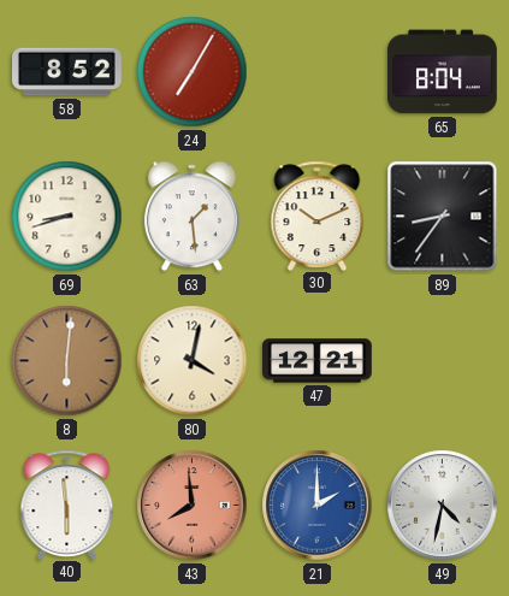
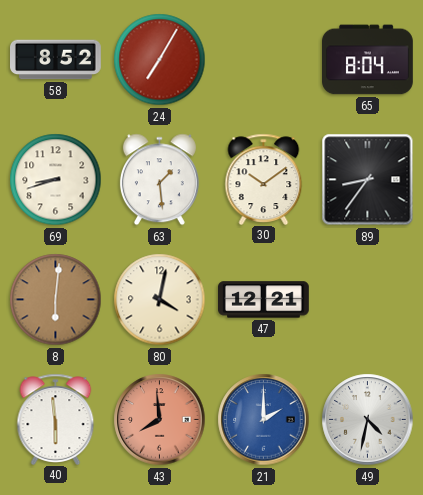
30: 10:11 -> 10:09 (264, 179)
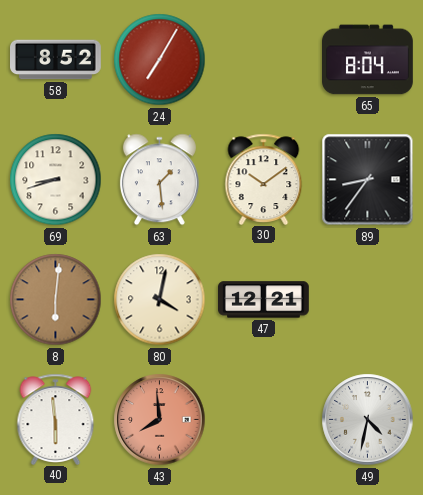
21: 2:00 -> none (264, 420)
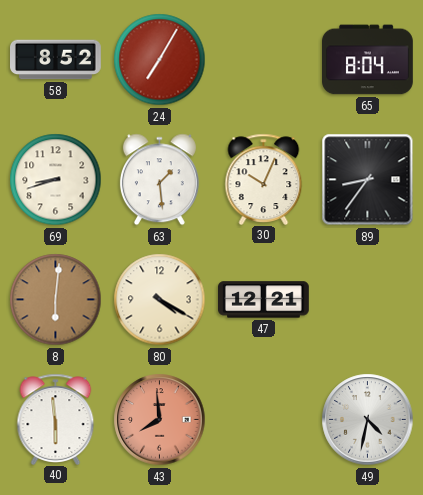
30: 10:09 -> 10:04 (264, 179)
80: 4:02 -> 4:20 (160, 300)
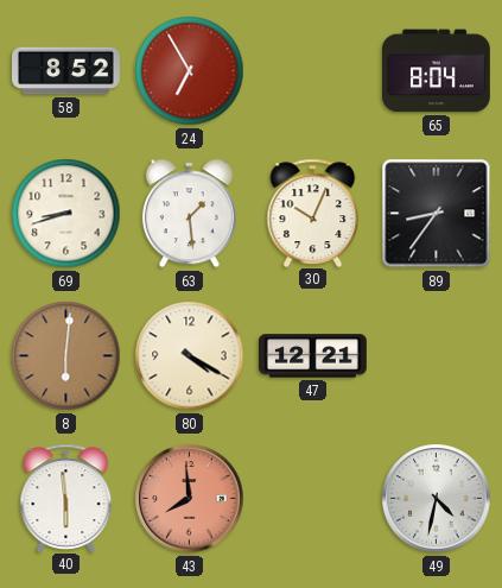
24: 7:05 -> 6:55 (190, 71)
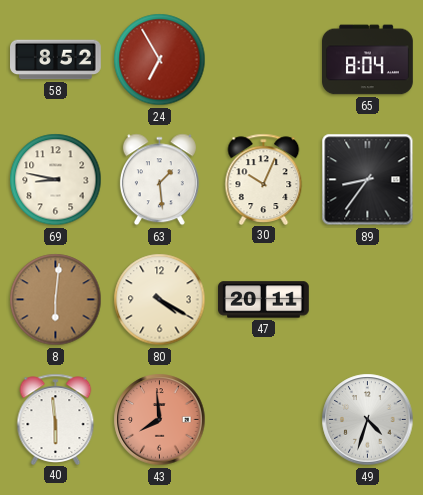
69: 8:42 -> 8:47 (56, 180)
47: 12:21 -> 20:11 (264, 300)
49: 4:32 -> 4:33 (368, 420)
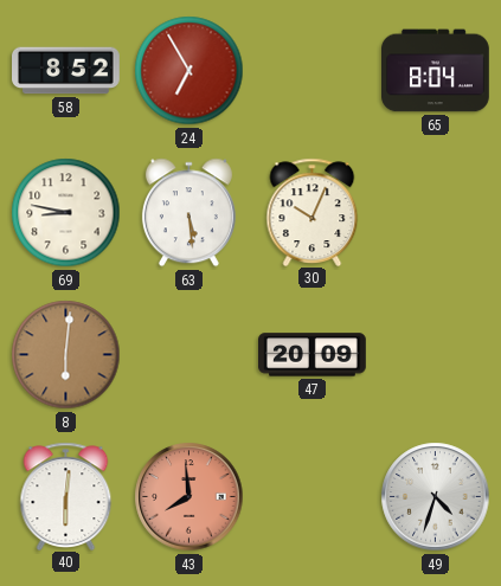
63: 1:29 -> 5:29 (188, 213)
89: 8:36 -> none (368, 180)
80: 4:20 -> none (160, 300)
47: 20:11 -> 20:09 (313, 355)
40: 5:59 -> 6:01 (66, 496)
